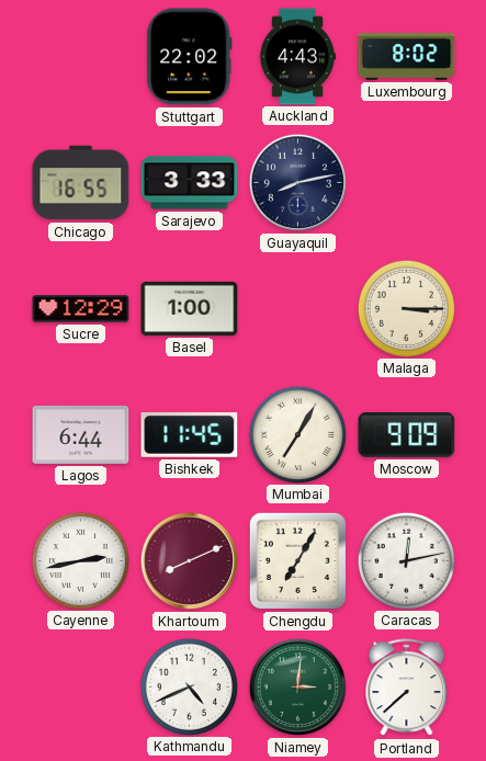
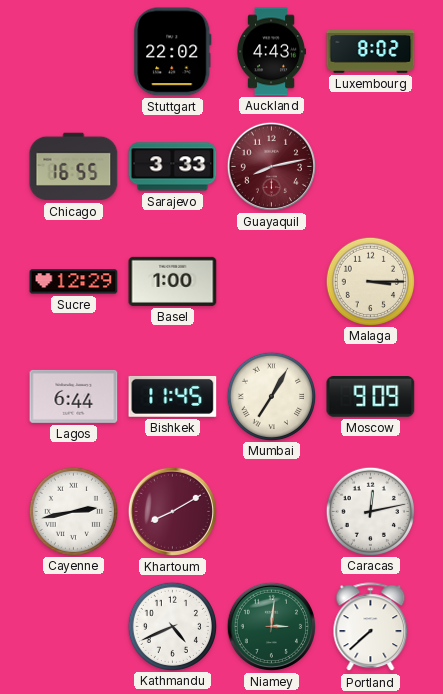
Guayaquil dial: navy -> burgundy (271, 166)
Khartoum: 8:11 -> 8:10 (172, 511)
Chengdu: 7:05 -> none (297, 560)
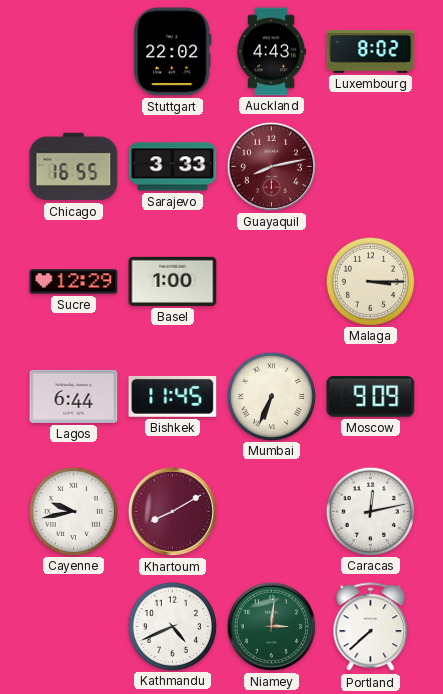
Mumbai: 7:05 -> 6:34 (271, 396)
Cayenne: 2:43 -> 9:43 (73, 511)
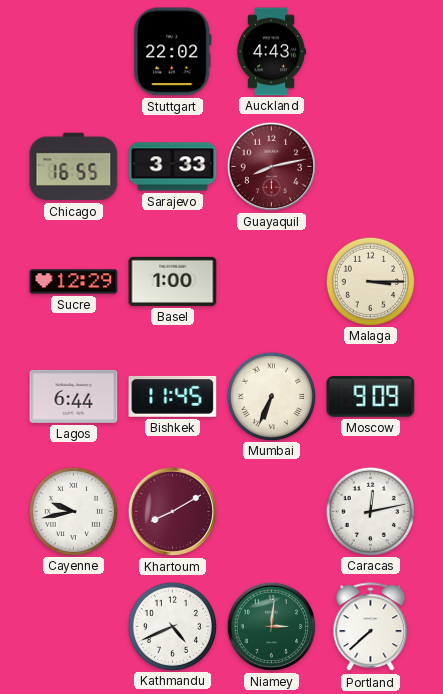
Luxembourg: 8:02 -> none (371, 52)
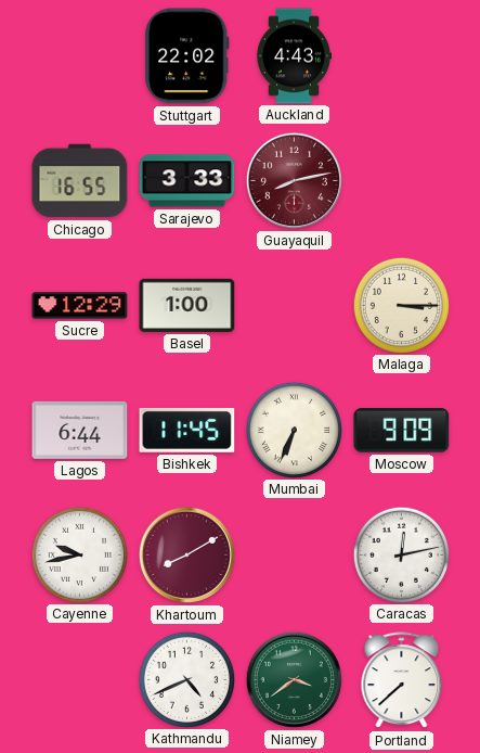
Niamey: 3:01 -> 3:39 (294, 679)
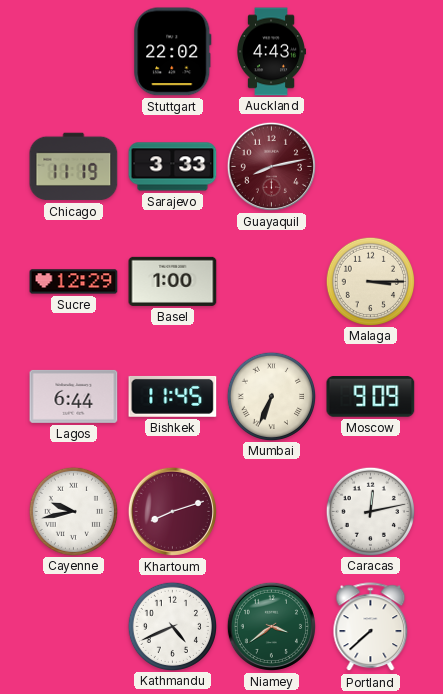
Chicago: 16:55 -> 11:19 (74, 167)
Khartoum: 8:10 -> 8:12 (172, 511)
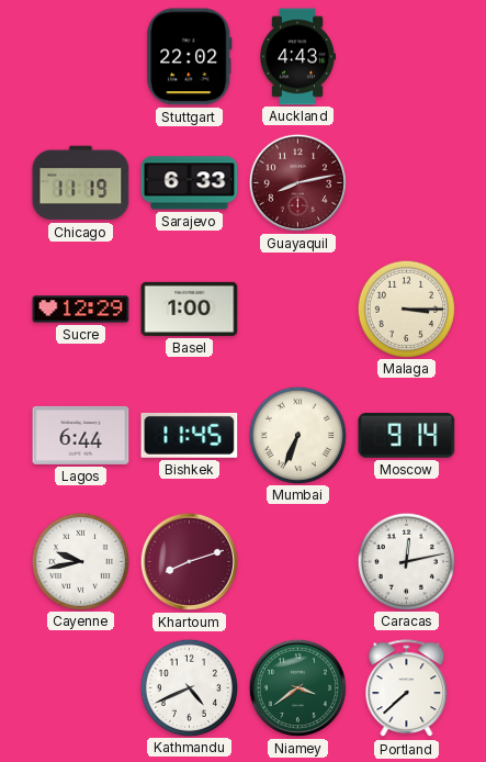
Sarajevo: 3:33 -> 6:33 (190, 183)
Moscow: 9:09 -> 9:14 (407, 436)
